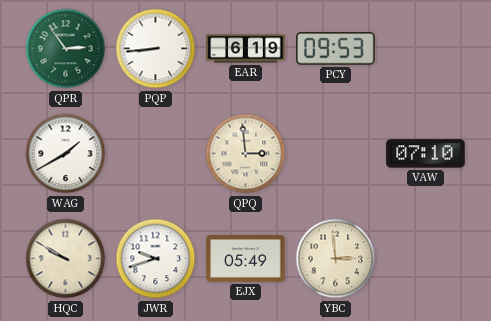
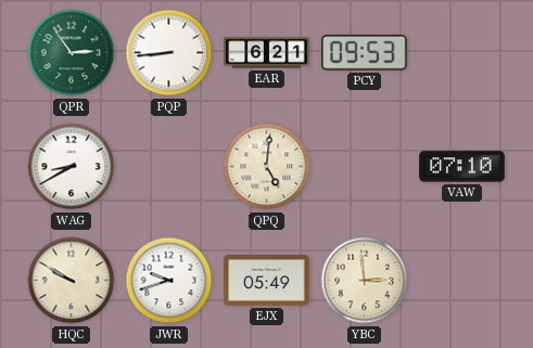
EAR: 6:19 -> 6:21 (267, 53)
WAG: 1:40 -> 8:40 (72, 167)
QPQ: 2:59 -> 5:01 (267, 167)
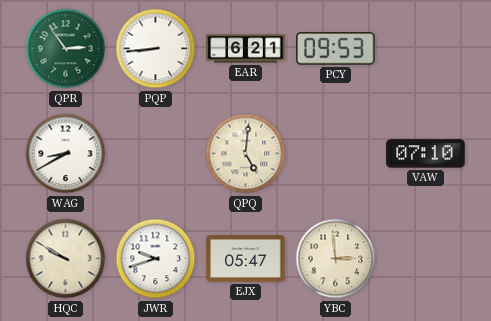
EJX: 05:49 -> 05:47 (246, 259)
